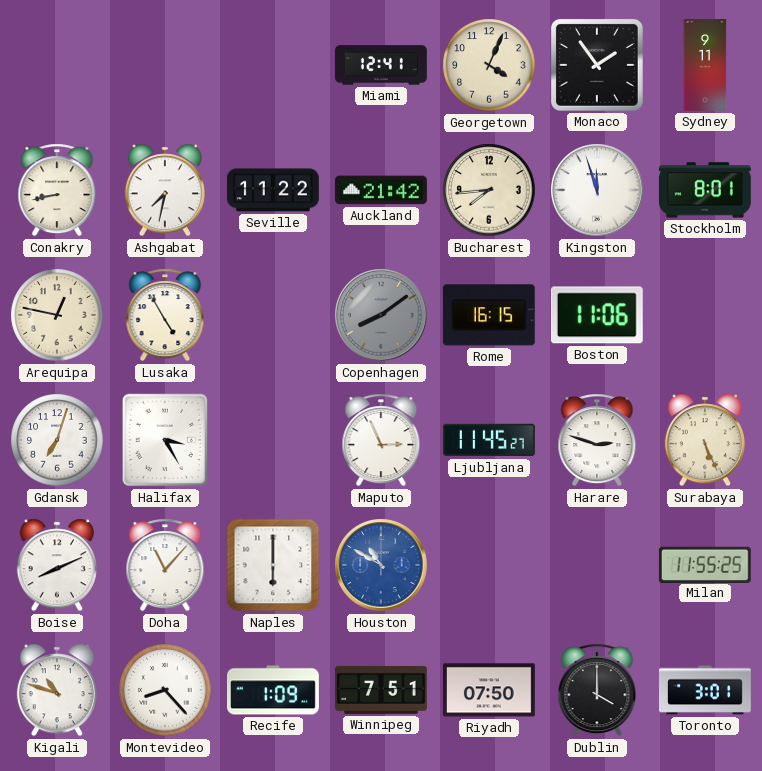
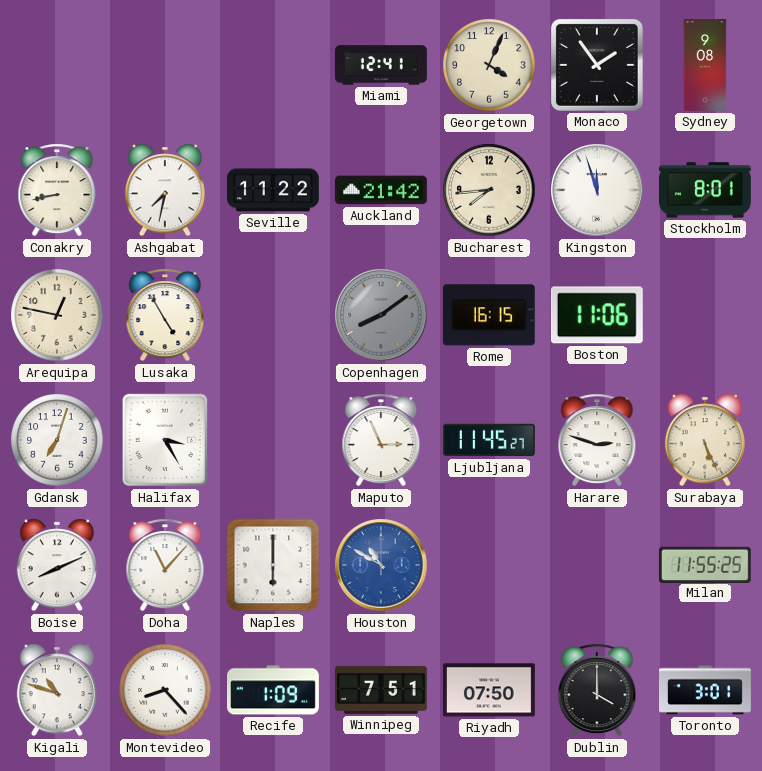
Sydney: 9:11 -> 9:08 (705, 66)
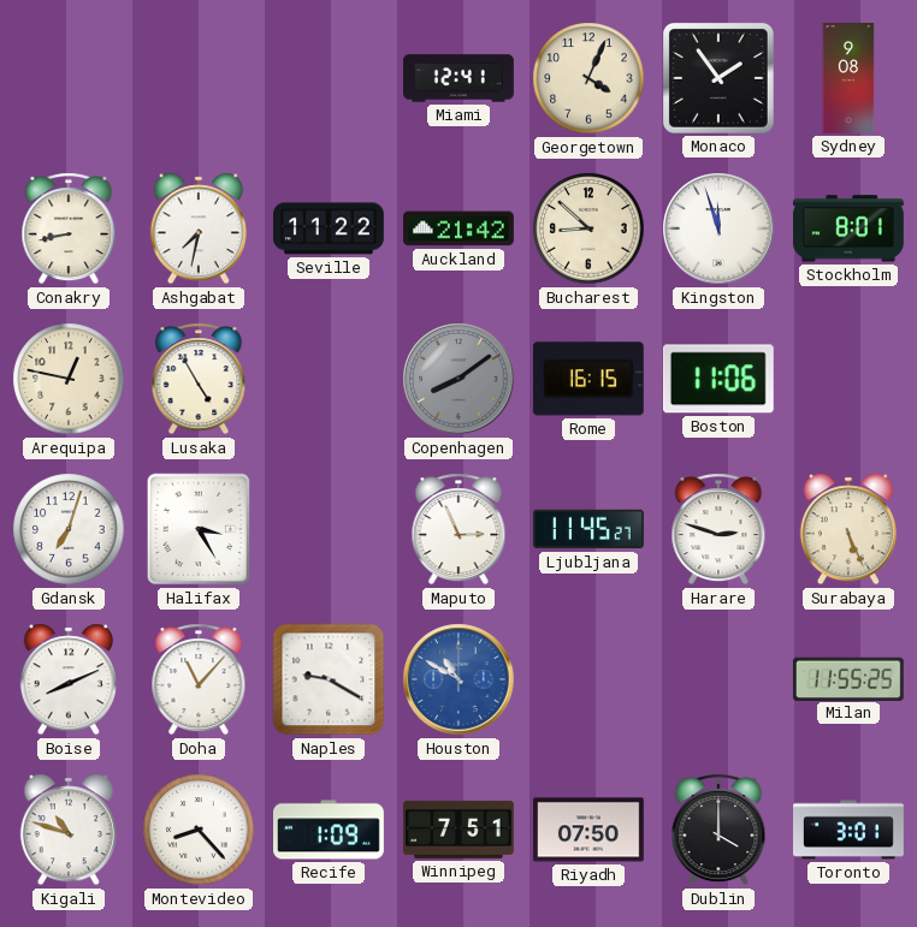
Bucharest: 7:44 -> 8:52 (588, 228)
Naples: 6:00 -> 9:20 (329, 679)
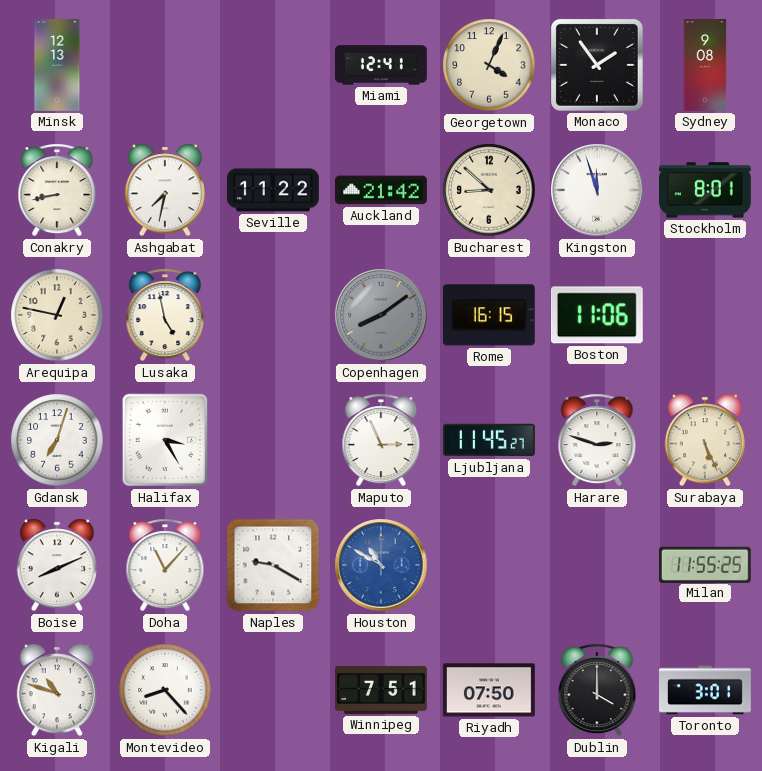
Minsk: none -> 12:13 (57, 66)
Lusaka: 4:55 -> 4:58 (165, 315)
Recife: 1:09 -> none (330, 830)
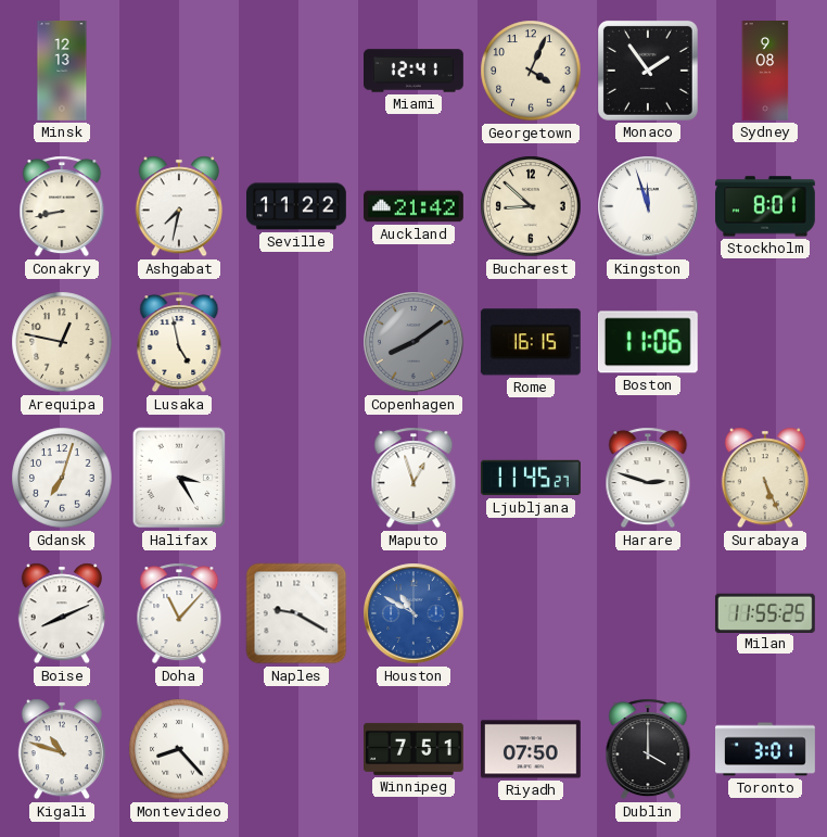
Maputo: 2:56 -> 12:57 (413, 478)
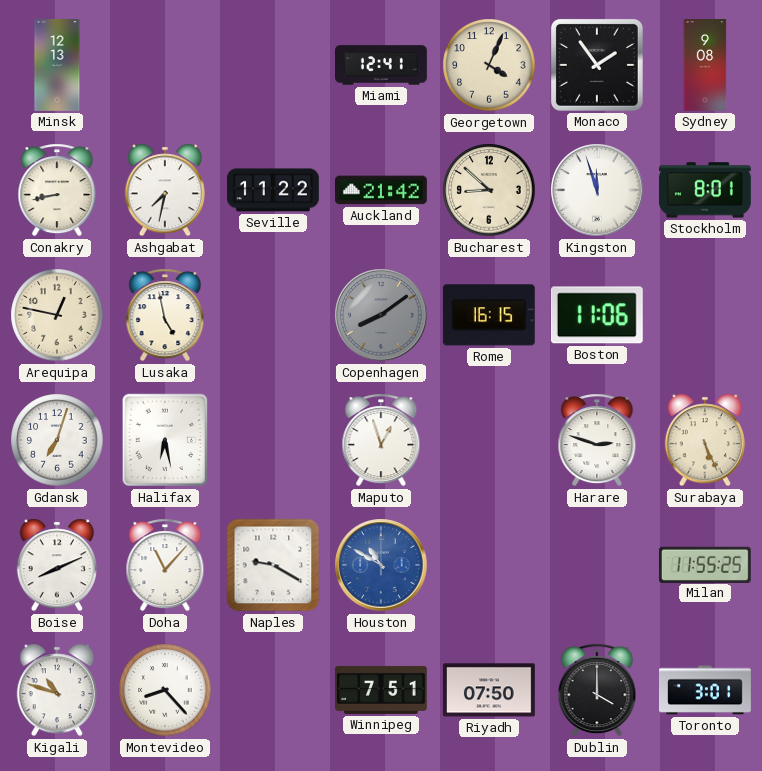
Halifax: 3:25 -> 6:28 (165, 440)
Ljubljana: 11:45 -> none (531, 478)
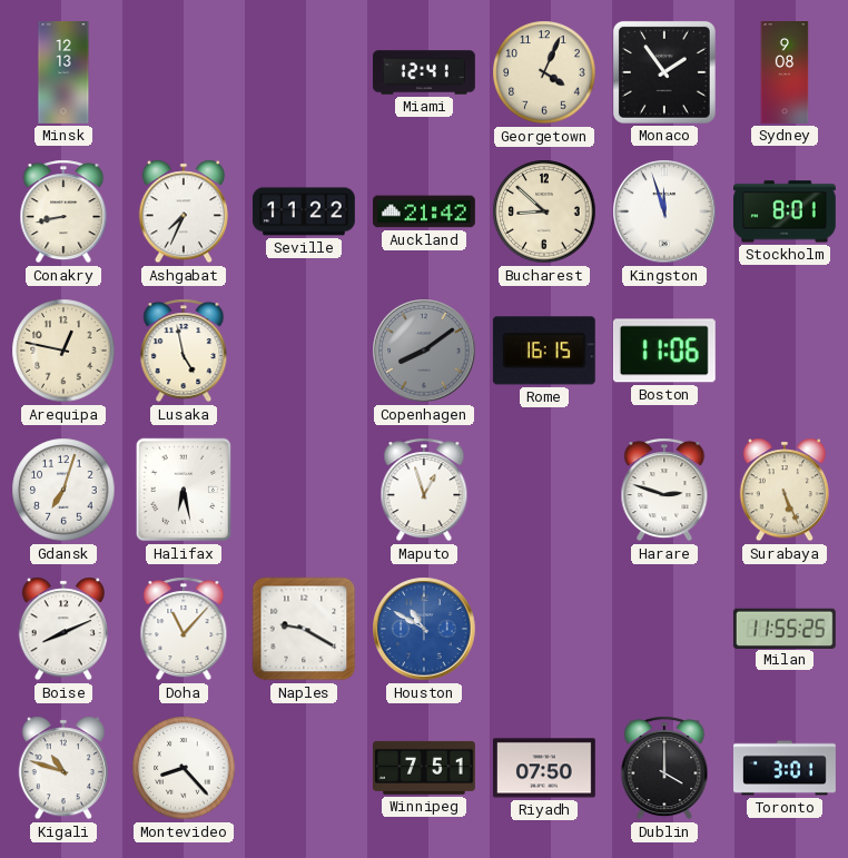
Ashgabat: 7:32 -> 7:34 (184, 211)
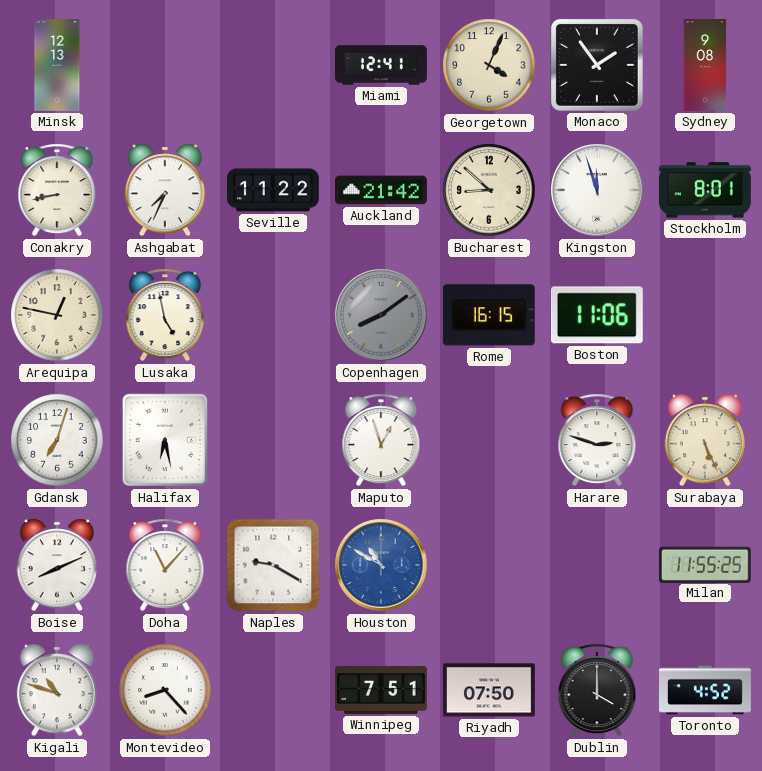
Toronto: 3:01 -> 4:52 (706, 690)
